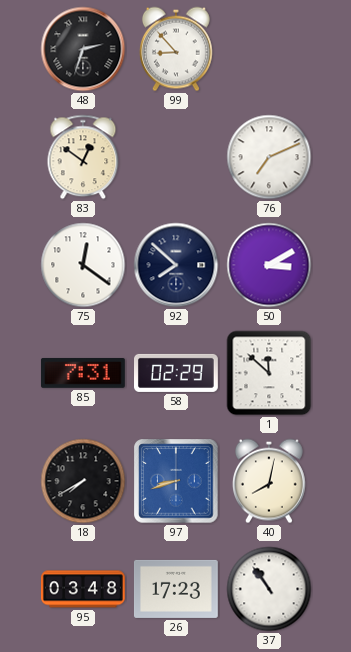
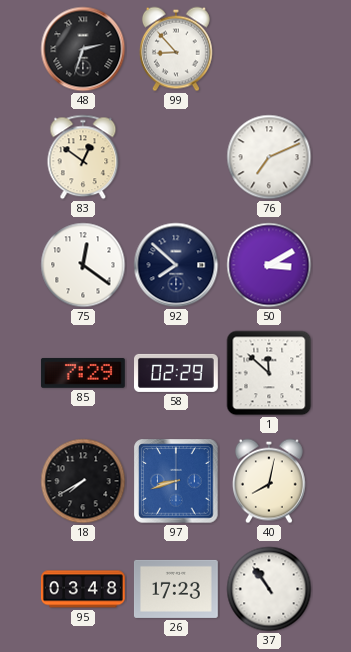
85: 7:31 -> 7:29 (83, 374)
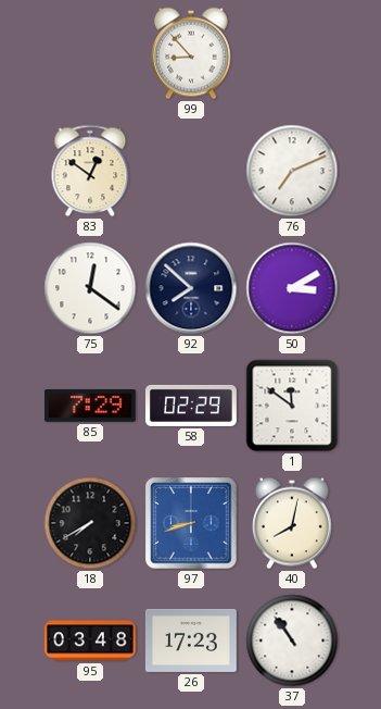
48: 2:33 -> none (83, 49)
1: 11:52 -> 11:51 (292, 406)
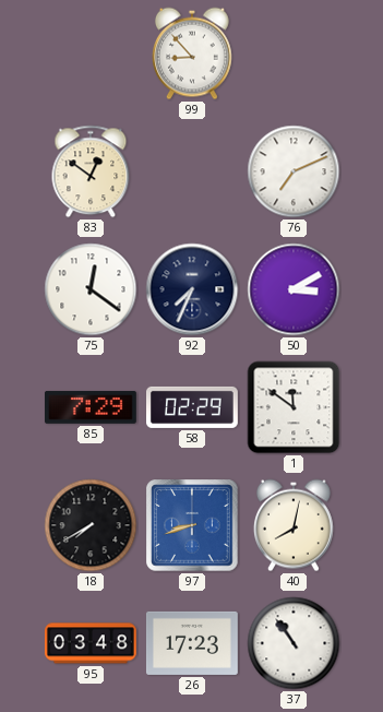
92: 7:52 -> 7:34 (192, 289)
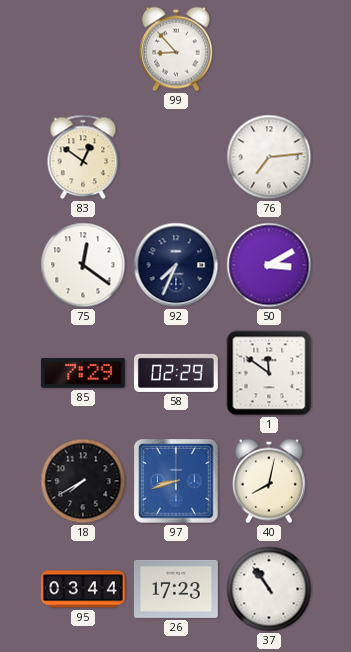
76: 7:11 -> 7:14 (269, 157)
95: 03:48 -> 03:44 (83, 589)
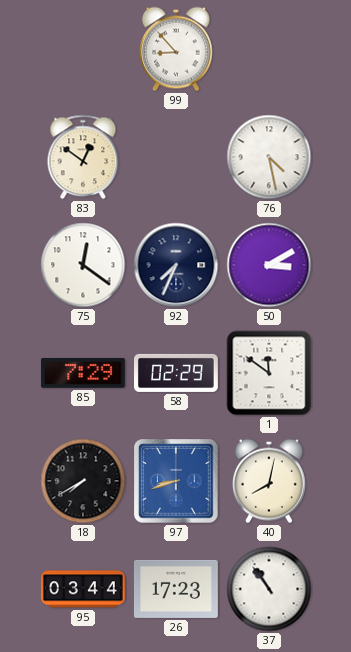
76: 7:14 -> 4:28 (269, 157)
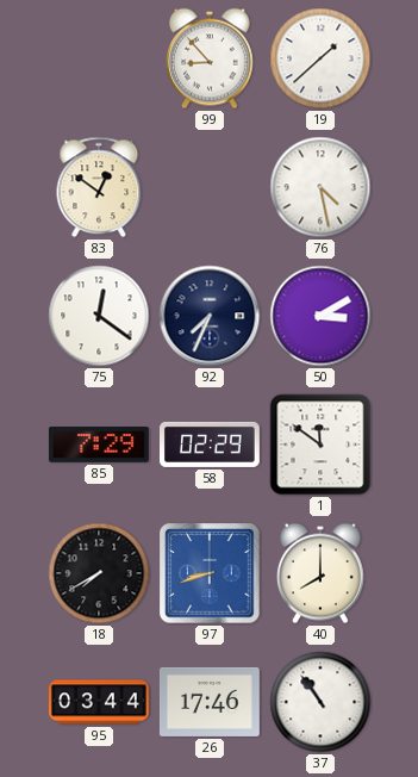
19: none -> 1:38 (320, 58)
40: 8:02 -> 8:00 (320, 573)
26: 17:23 -> 17:46 (210, 702)
